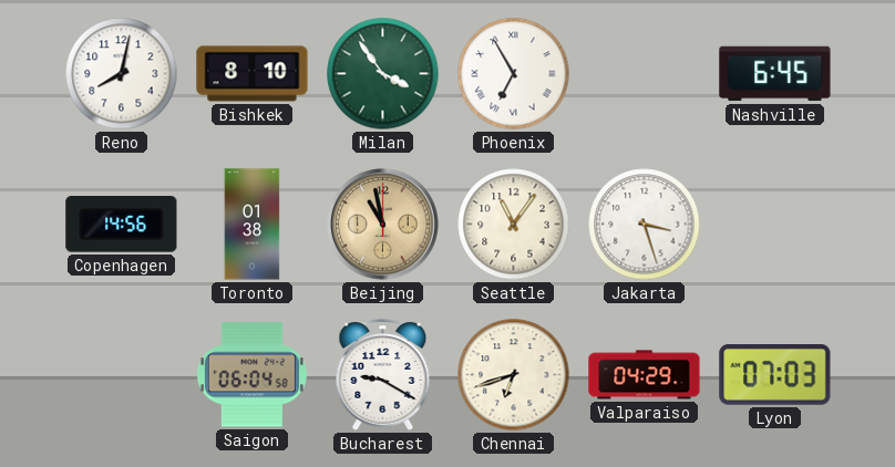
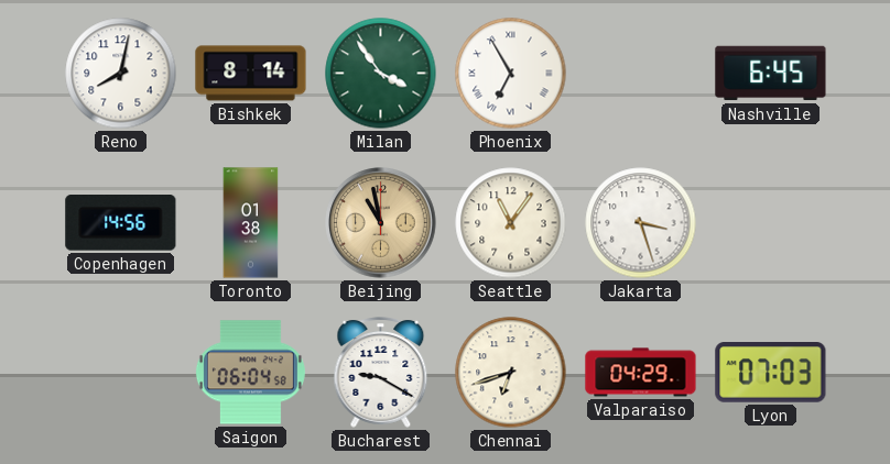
Bishkek: 8:10 -> 8:14 (251, 74)
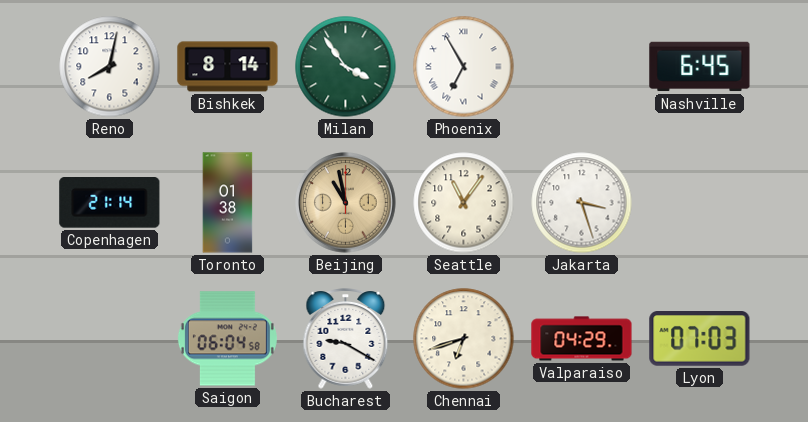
Copenhagen: 14:56 -> 21:14 (110, 203)
